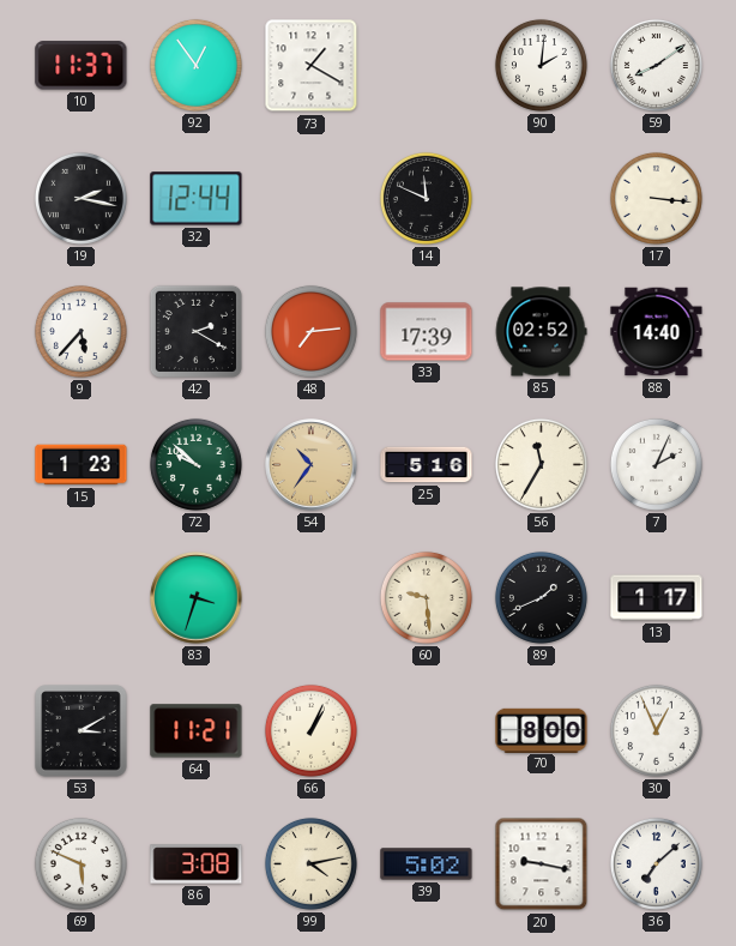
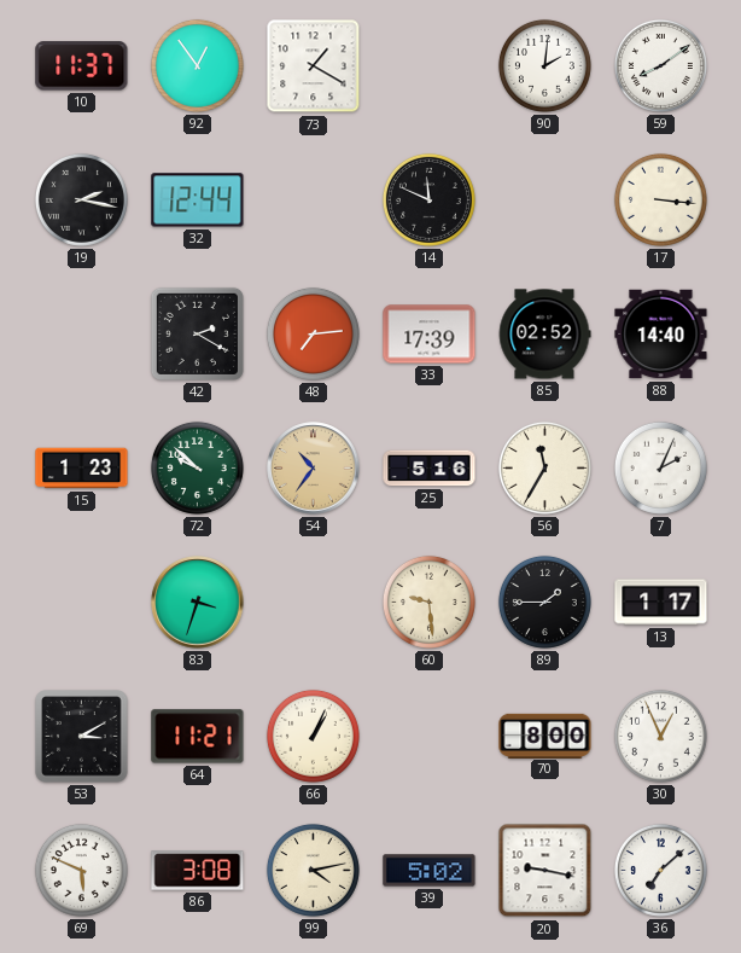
9: 5:37 -> none (80, 331)
89: 1:41 -> 1:45 (544, 602)
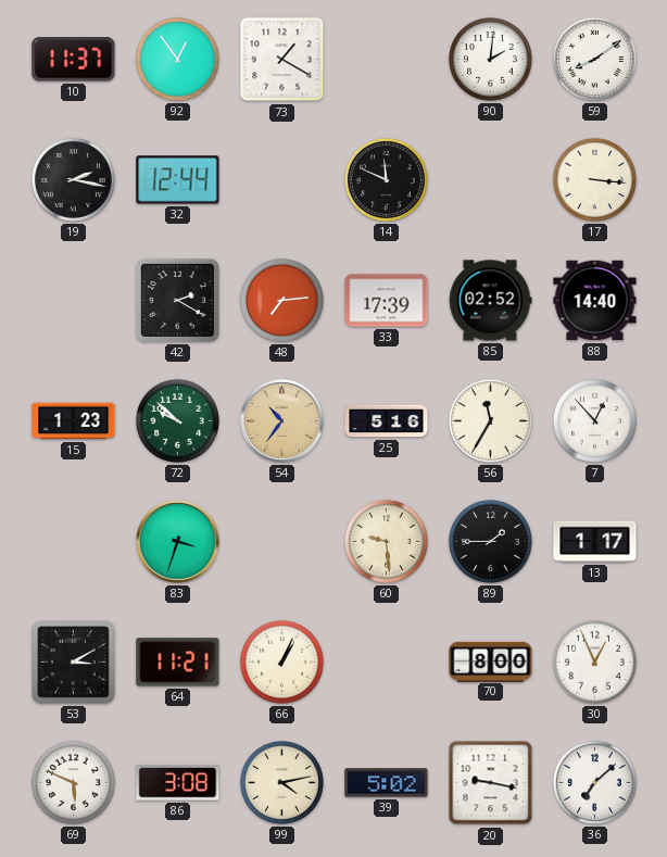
7: 2:04 -> 12:53 (594, 420)
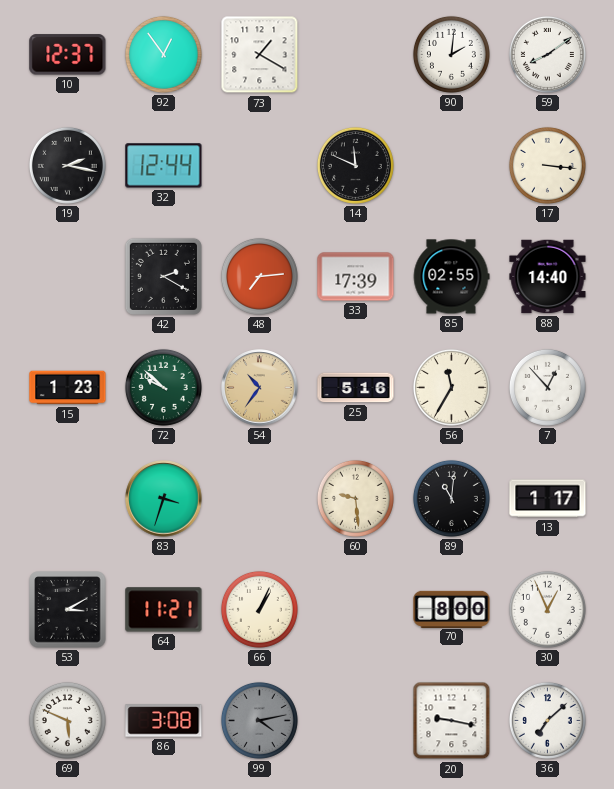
10: 11:37 -> 12:37 (68, 55)
85: 02:52 -> 02:55 (451, 277)
89: 1:45 -> 11:01 (451, 498)
99 dial: cream -> grey (259, 720)
39: 5:02 -> none (387, 783)
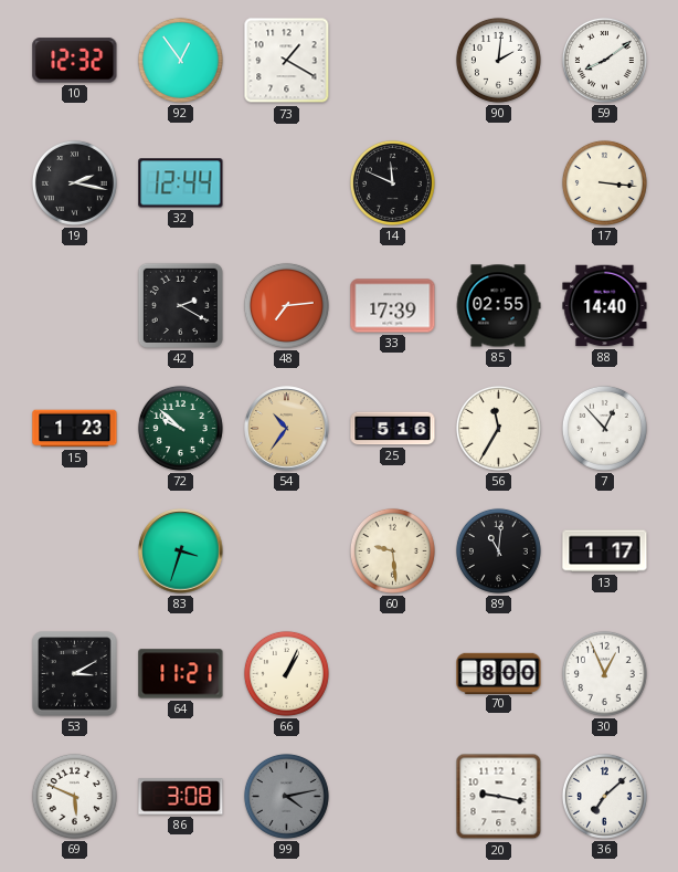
10: 12:37 -> 12:32 (75, 61)
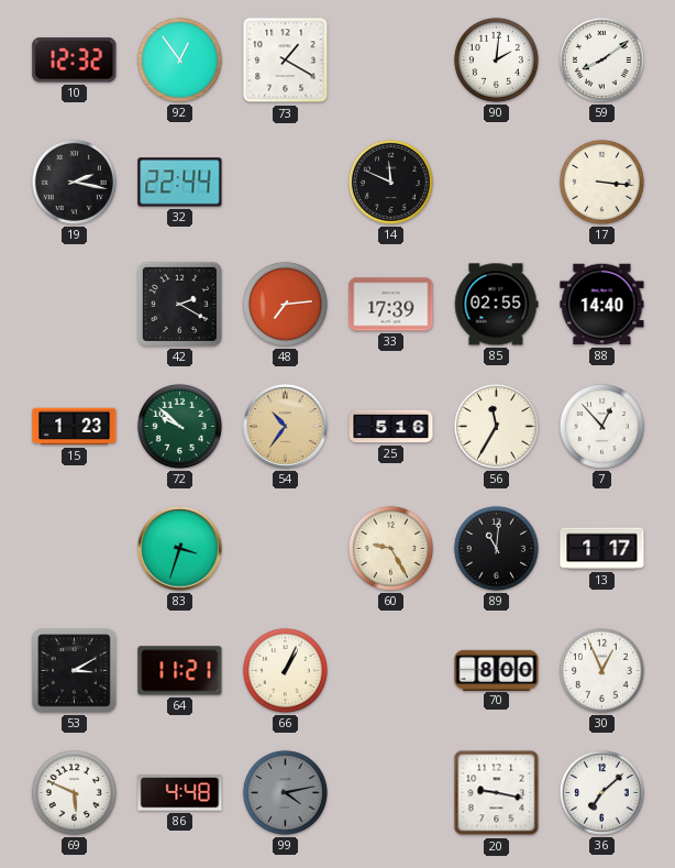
32: 12:44 -> 22:44 (180, 183)
60: 9:29 -> 9:25 (390, 548)
86: 3:08 -> 4:48 (180, 793)
